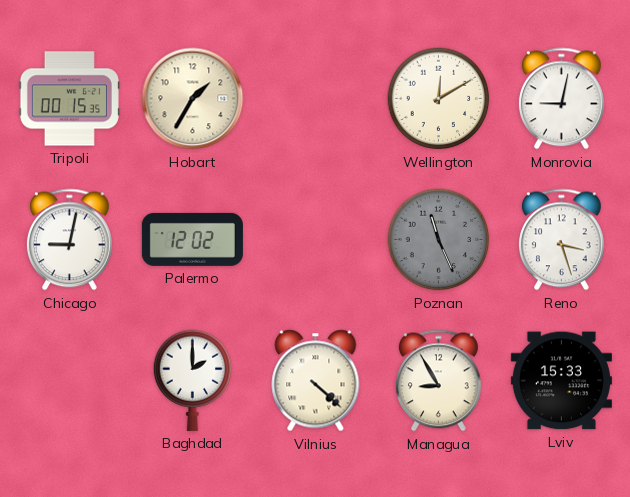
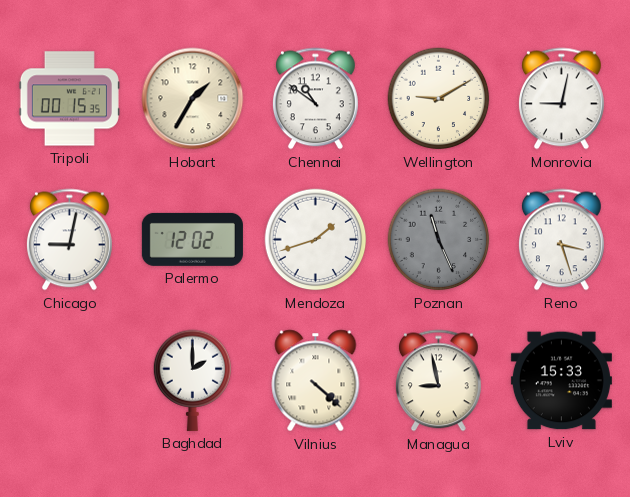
Chennai: none -> 10:51 (315, 99)
Wellington: 12:10 -> 9:10 (439, 99)
Mendoza: none -> 1:42 (316, 240)
Managua: 8:55 -> 8:58 (438, 381)
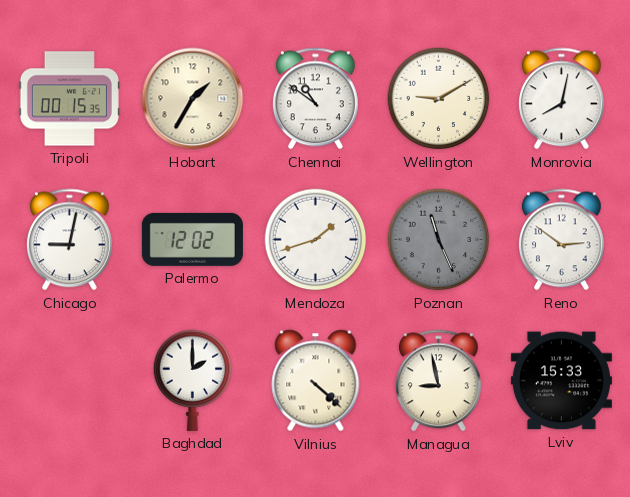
Monrovia: 9:02 -> 8:02 (561, 99)
Reno: 3:27 -> 2:51 (561, 240)
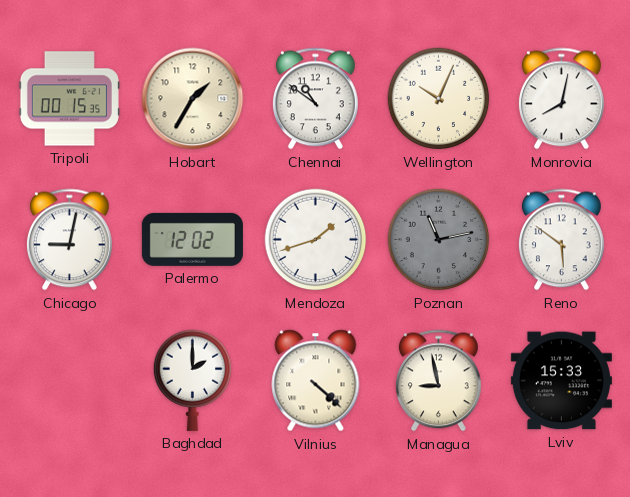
Wellington: 9:10 -> 10:04 (439, 99)
Poznan: 11:26 -> 11:13 (439, 240)
Reno: 2:51 -> 5:51 (561, 240)
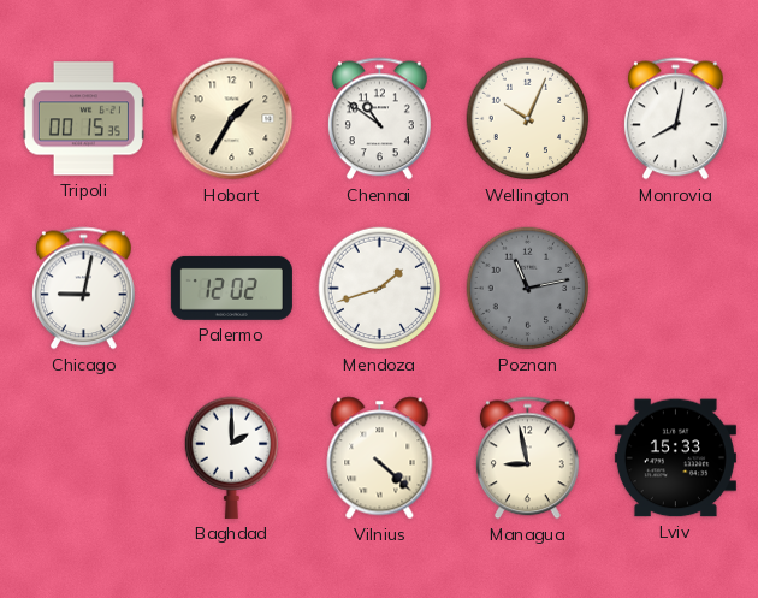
Reno: 5:51 -> none (561, 240)
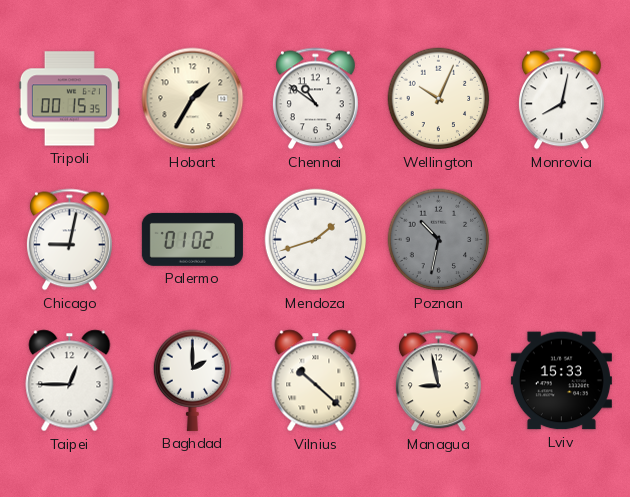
Palermo: 12:02 -> 01:02 (192, 239)
Poznan: 11:13 -> 10:32 (439, 240)
Taipei: none -> 12:45 (70, 381)
Vilnius: 4:22 -> 10:22 (316, 381)
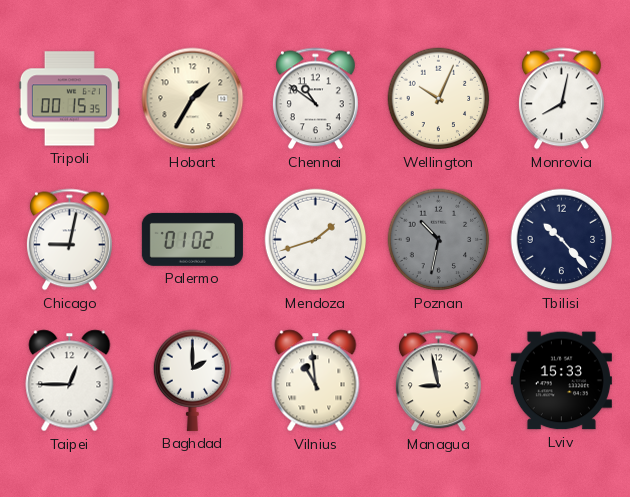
Tbilisi: none -> 10:23 (562, 240)
Vilnius: 10:22 -> 10:59 (316, 381)
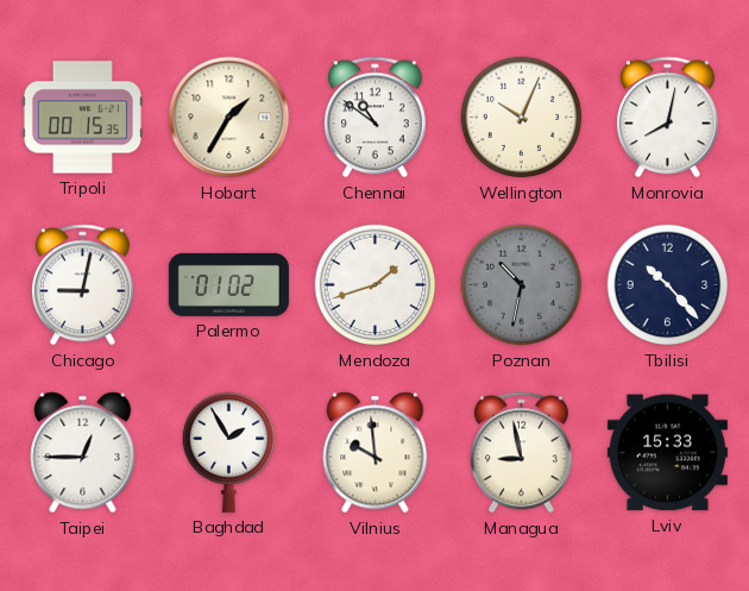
Baghdad: 2:00 -> 1:55 (229, 452)
Vilnius: 10:59 -> 9:59 (376, 453)
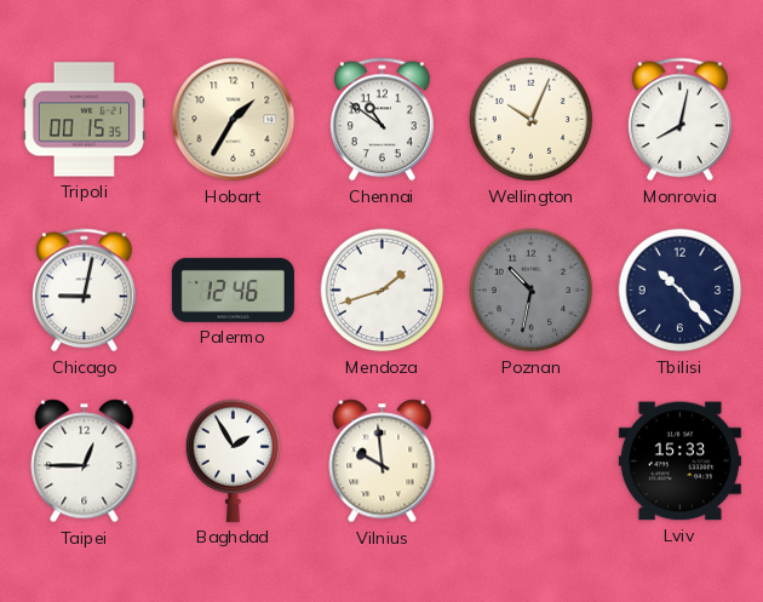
Palermo: 01:02 -> 12:46 (233, 289)
Managua: 8:58 -> none (521, 453)
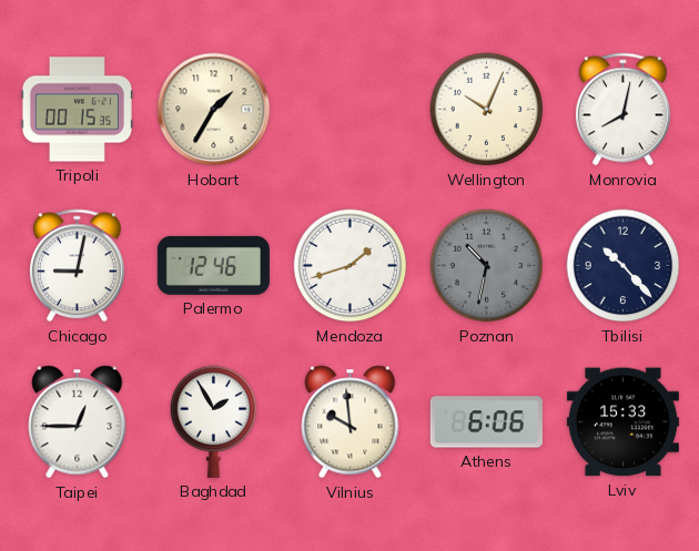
Chennai: 10:51 -> none (381, 120)
Athens: none -> 6:06 (486, 422)
